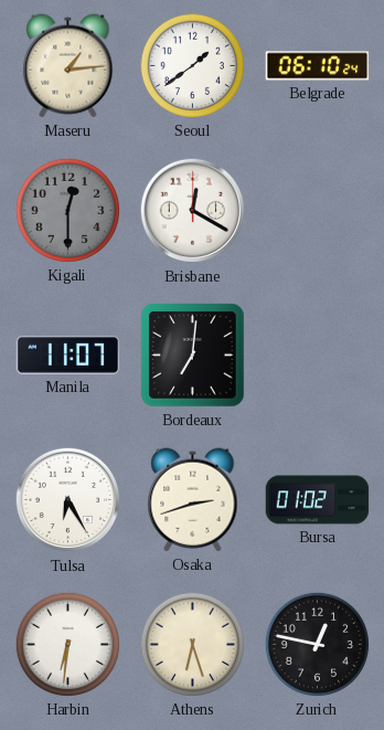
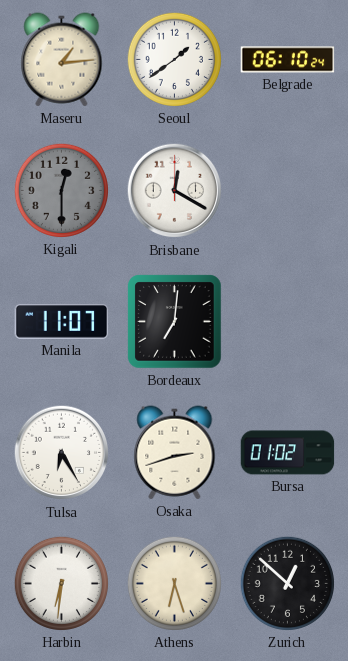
Zurich: 12:47 -> 12:52 (287, 583)
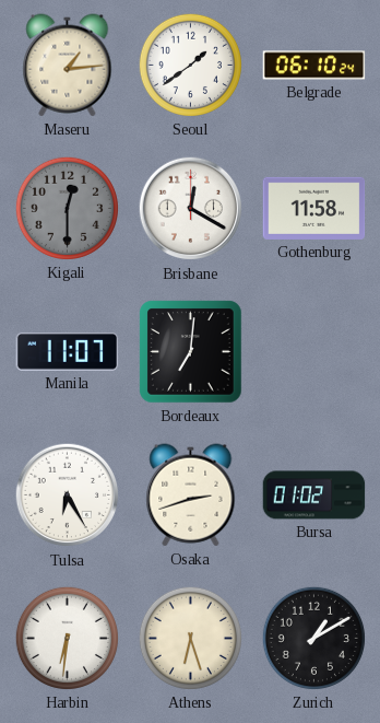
Gothenburg: none -> 11:58 (314, 208)
Zurich: 12:52 -> 1:10 (313, 638)
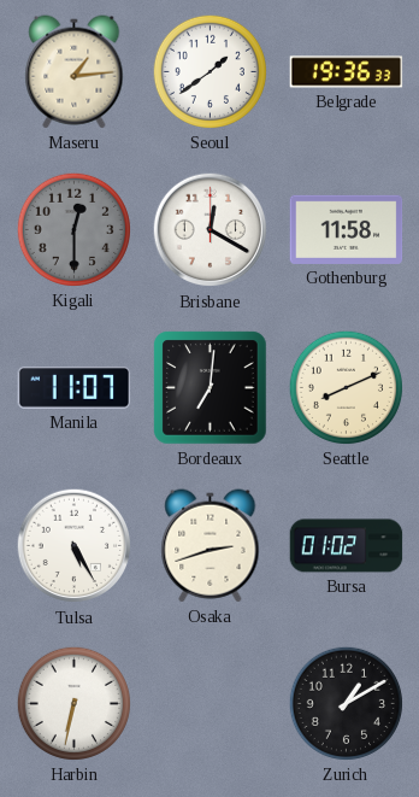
Belgrade: 06:10 -> 19:36 (347, 72)
Seattle: none -> 8:11 (346, 387)
Tulsa: 6:25 -> 5:25 (75, 546)
Harbin: 6:31 -> 6:32 (73, 703)
Athens: 6:27 -> none (190, 638)
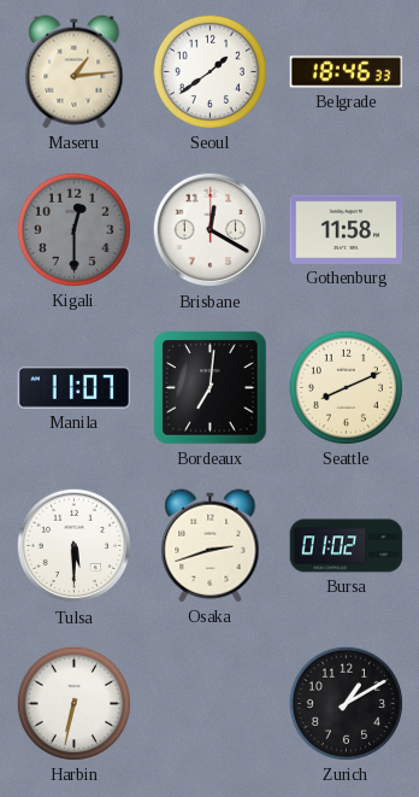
Belgrade: 19:36 -> 18:46 (347, 72)
Tulsa: 5:25 -> 5:30 (75, 546)
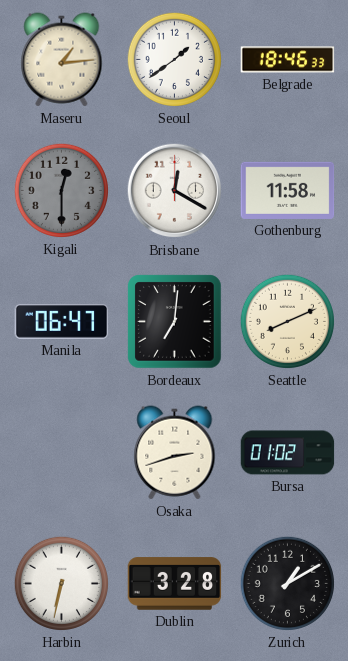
Manila: 11:07 -> 06:47 (62, 322)
Tulsa: 5:30 -> none (75, 546)
Dublin: none -> 3:28 (175, 584)
